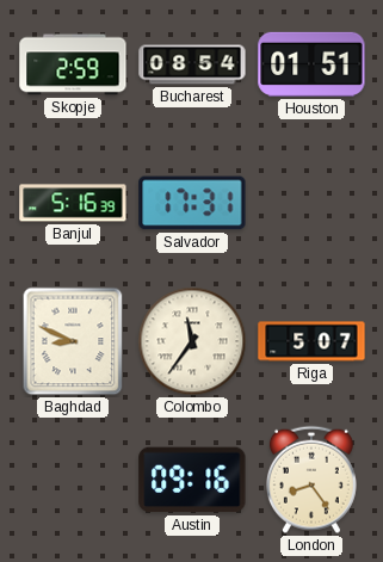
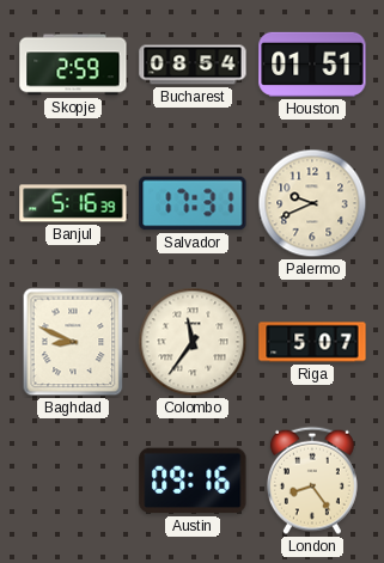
Palermo: none -> 9:41 (312, 203)
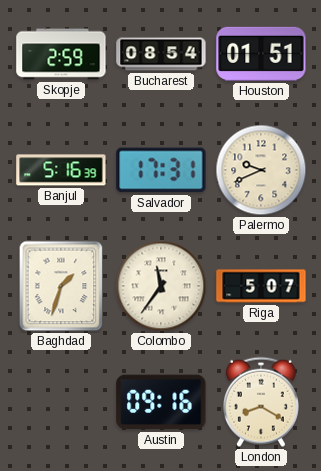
Baghdad: 8:49 -> 1:33 (61, 286)
London: 8:24 -> 8:20 (261, 402)
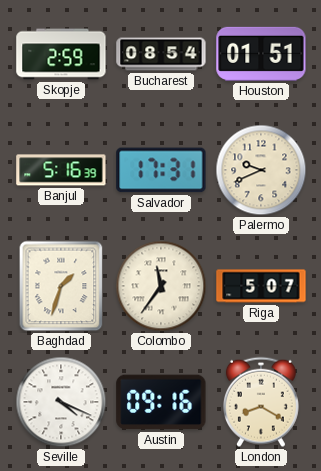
Seville: none -> 4:19 (61, 402)
